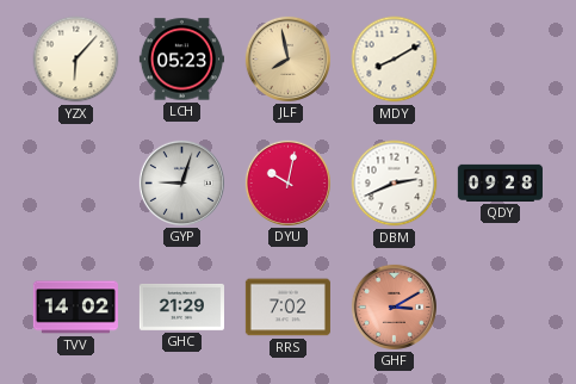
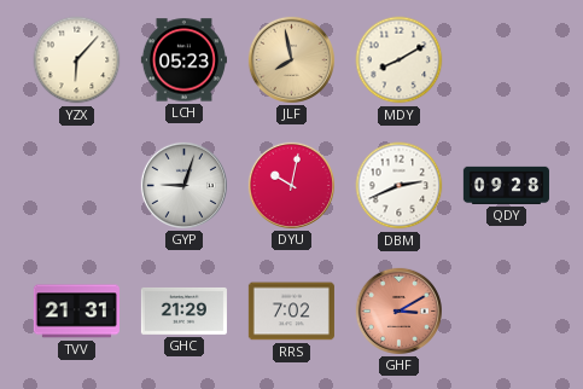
TVV: 14:02 -> 21:31 (76, 312)
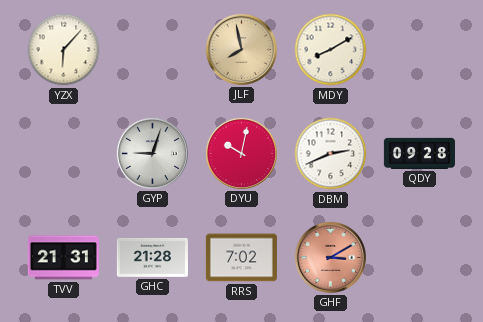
LCH: 05:23 -> none (183, 60)
GHC: 21:29 -> 21:28 (152, 257)
